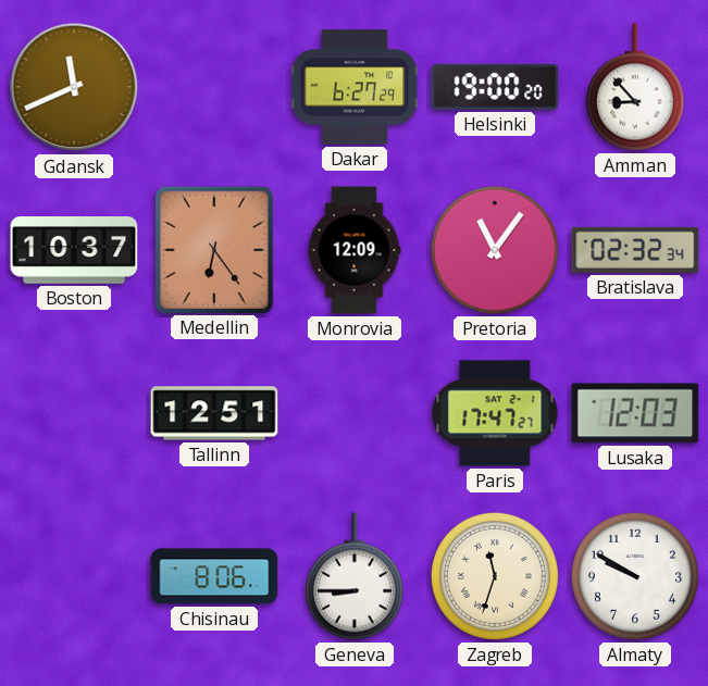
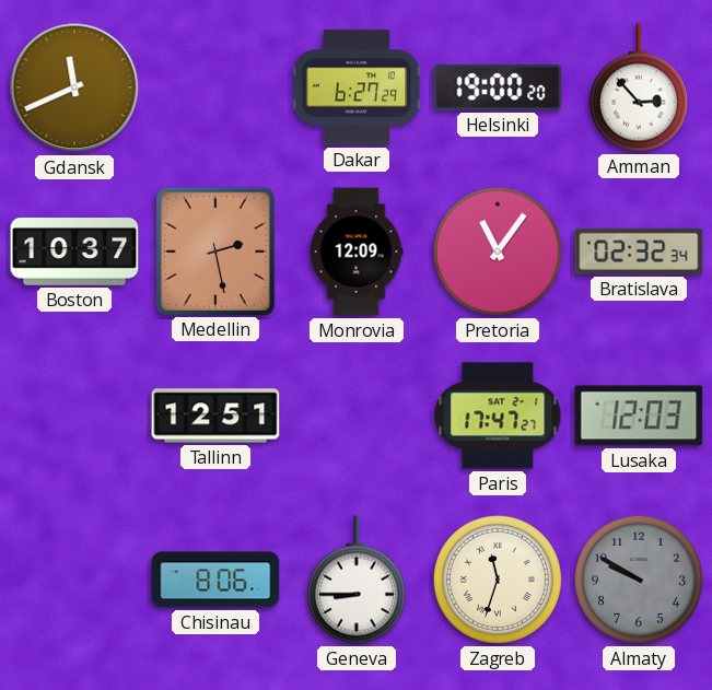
Amman: 8:53 -> 2:53 (639, 87)
Medellin: 6:24 -> 2:28 (215, 250)
Almaty dial: white -> grey (639, 580)
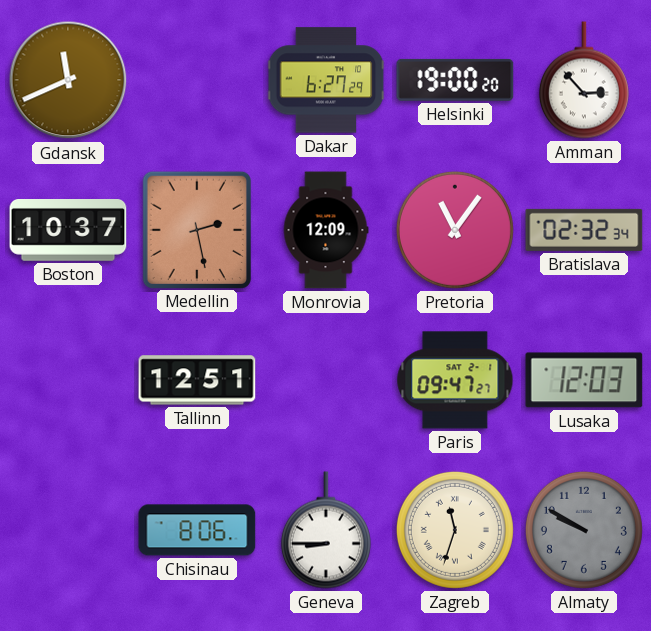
Paris: 17:47 -> 09:47 (455, 380)
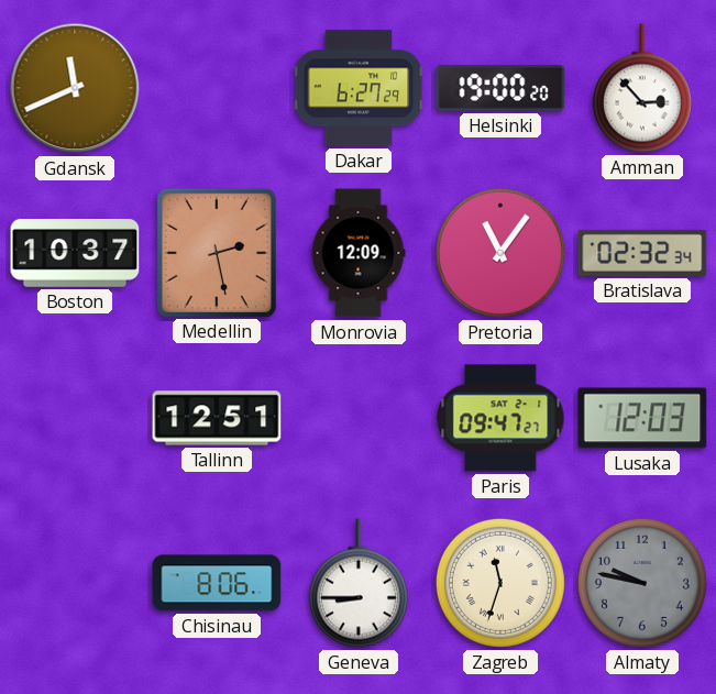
Almaty: 9:50 -> 9:47 (642, 583)
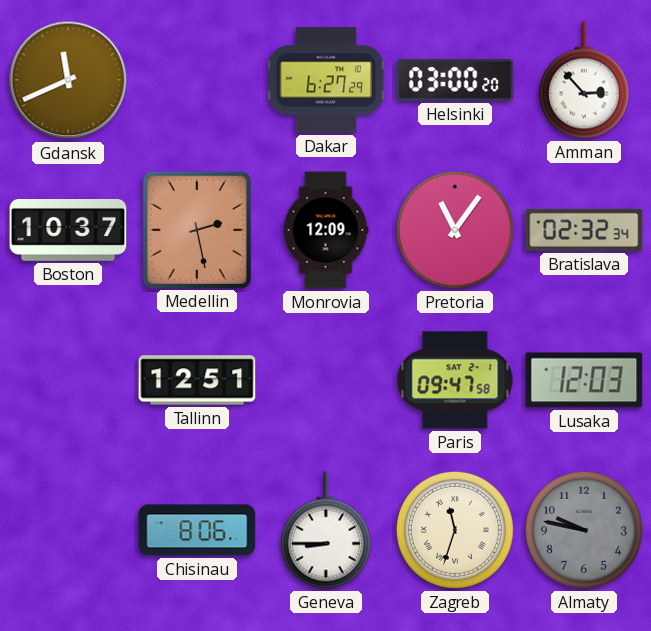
Helsinki: 19:00 -> 03:00 (455, 80)
Paris: 09:47:27 -> 09:47:58 (455, 380)
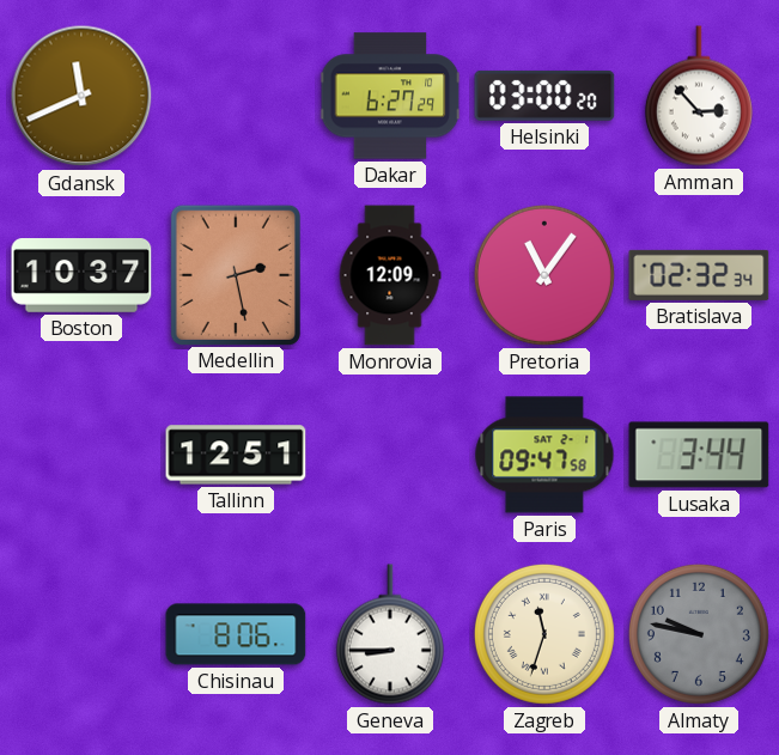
Lusaka: 12:03 -> 3:44 (699, 455)
